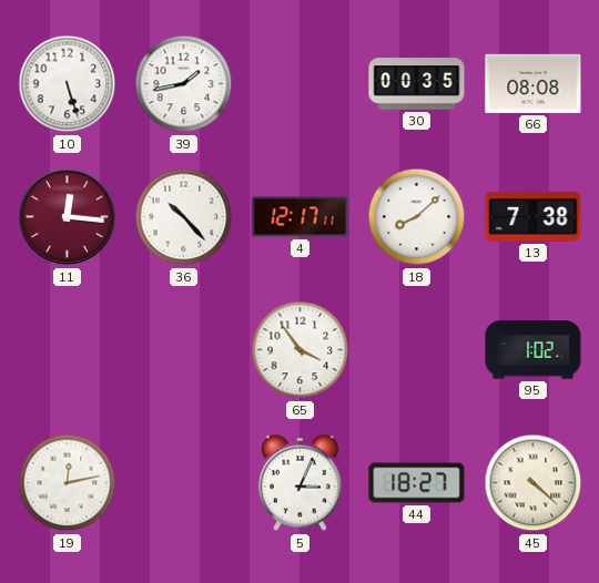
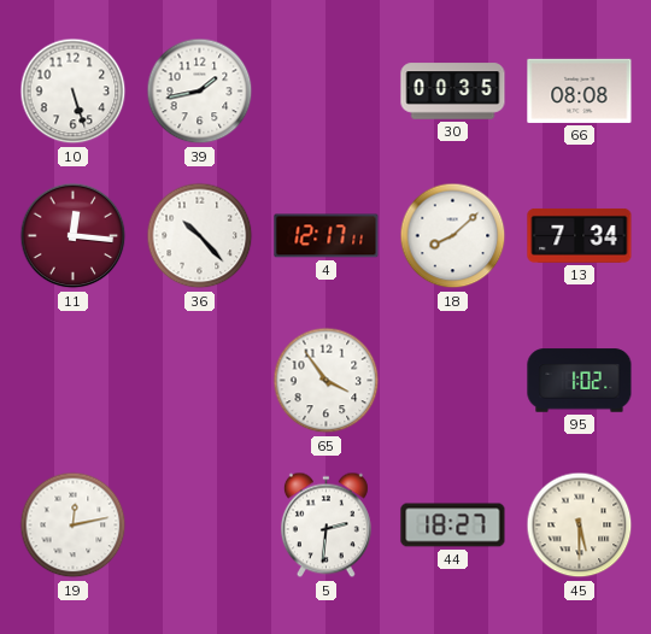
13: 7:38 -> 7:34 (580, 235)
5: 3:04 -> 2:31 (325, 526)
45: 4:22 -> 5:30 (580, 526)
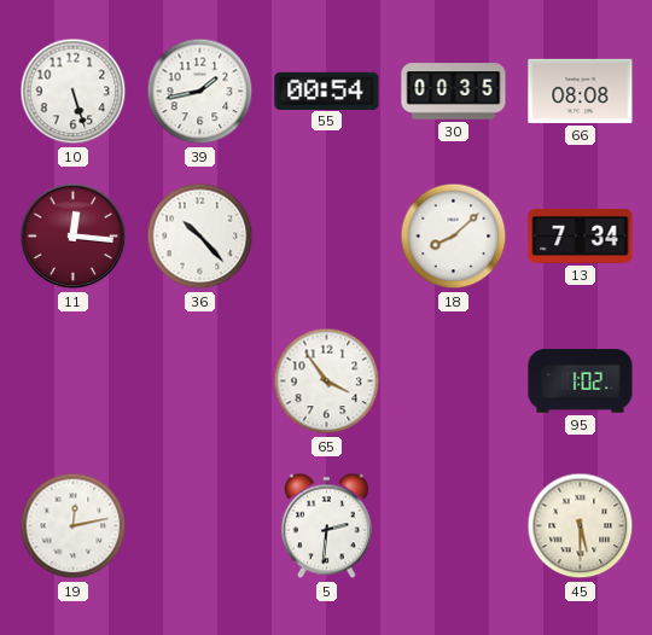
55: none -> 00:54 (327, 91)
4: 12:17 -> none (327, 236)
44: 18:27 -> none (453, 526)
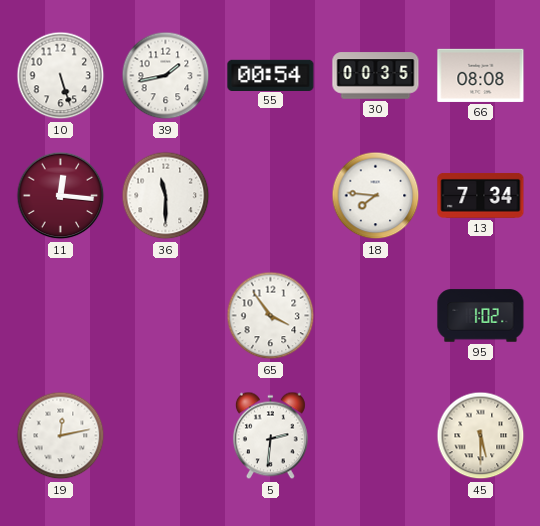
36: 10:23 -> 11:30 (166, 196)
18: 8:08 -> 7:46 (376, 196)
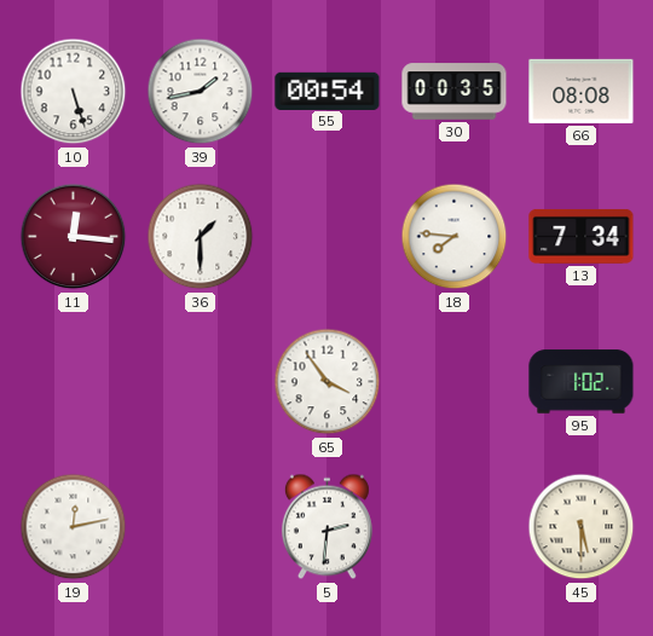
36: 11:30 -> 1:30 (201, 237)
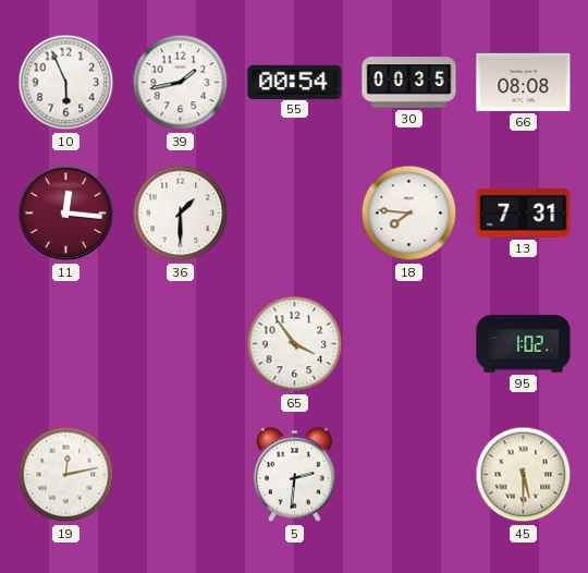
10: 5:27 -> 5:56 (66, 83)
13: 7:34 -> 7:31 (524, 212)
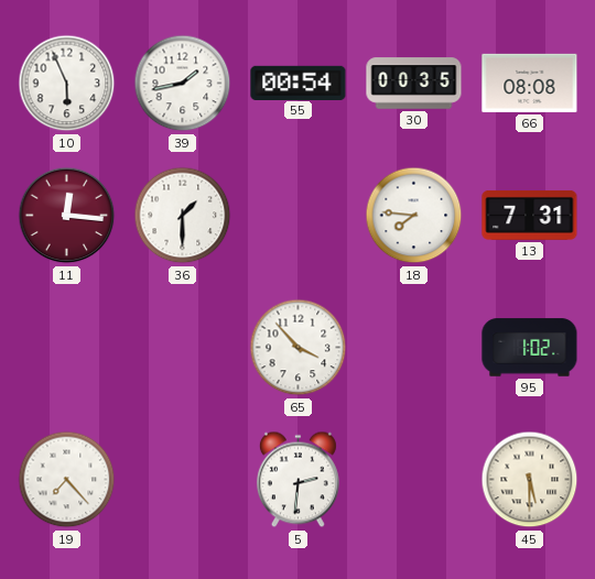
65: 3:54 -> 3:53 (299, 348)
19: 12:13 -> 7:23 (67, 480)
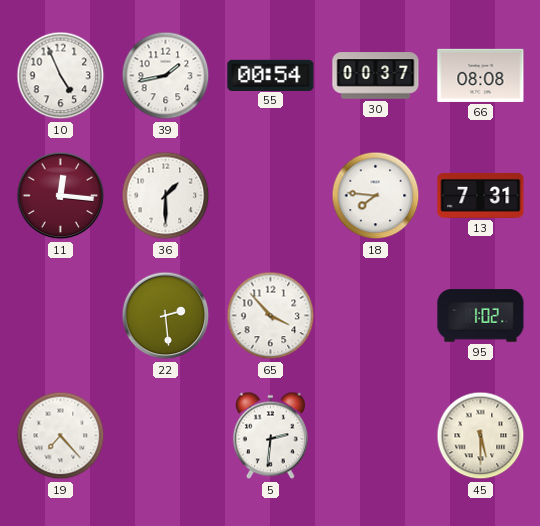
10: 5:56 -> 4:56 (61, 76)
30: 00:35 -> 00:37 (376, 76)
22: none -> 2:29 (166, 316)
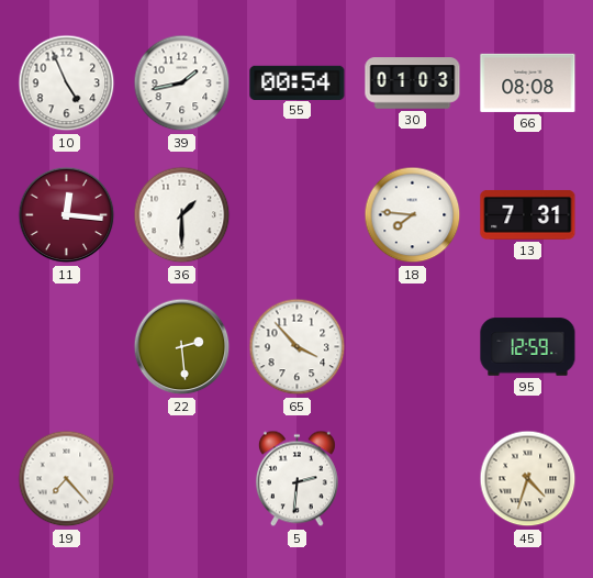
30: 00:37 -> 01:03 (413, 84)
95: 1:02 -> 12:59 (528, 347)
45: 5:30 -> 4:33 (528, 479)
